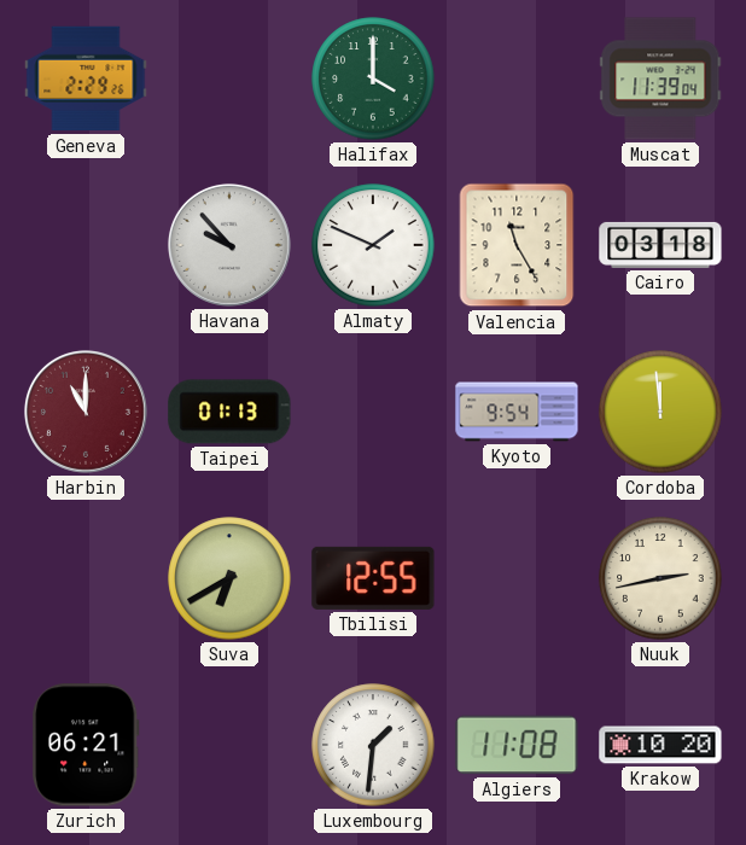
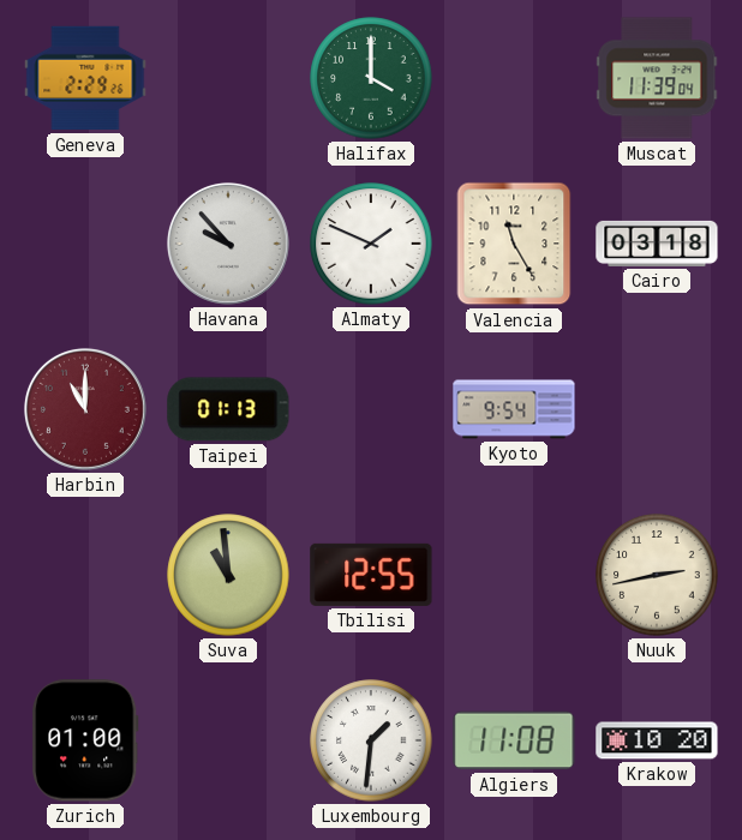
Cordoba: 11:59 -> none (660, 412)
Suva: 6:40 -> 10:59 (228, 575)
Zurich: 06:21 -> 01:00 (85, 740)
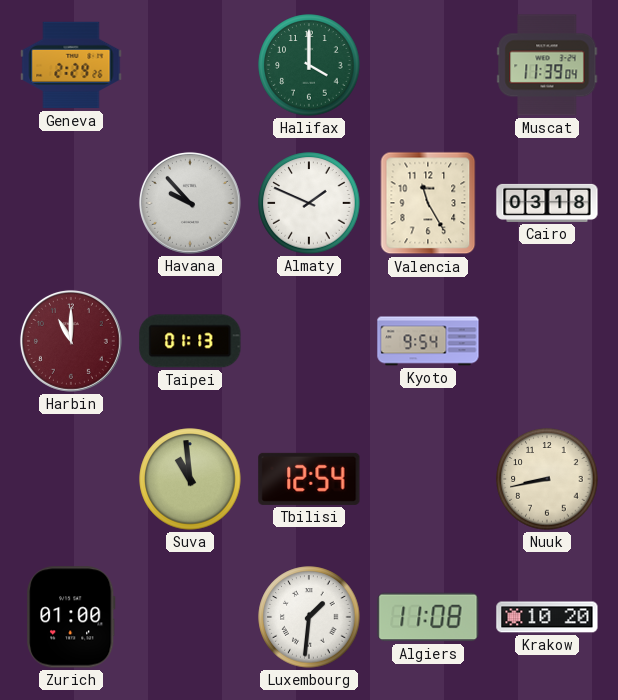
Tbilisi: 12:55 -> 12:54 (309, 479)
Nuuk: 2:43 -> 8:43 (547, 479)
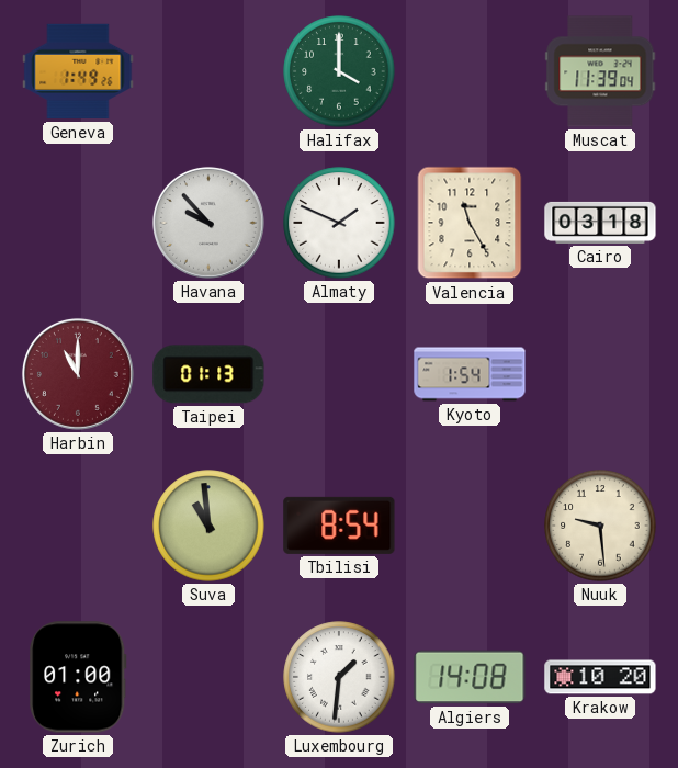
Geneva: 2:29 -> 1:49 (78, 71)
Kyoto: 9:54 -> 1:54 (470, 374)
Tbilisi: 12:54 -> 8:54 (339, 526)
Nuuk: 8:43 -> 9:29 (600, 526)
Algiers: 11:08 -> 14:08 (470, 677)
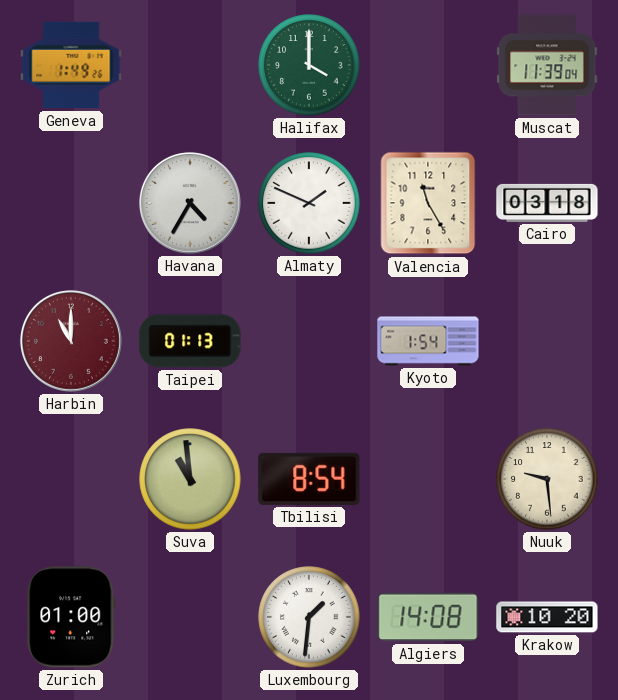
Havana: 9:53 -> 4:35 (190, 203)
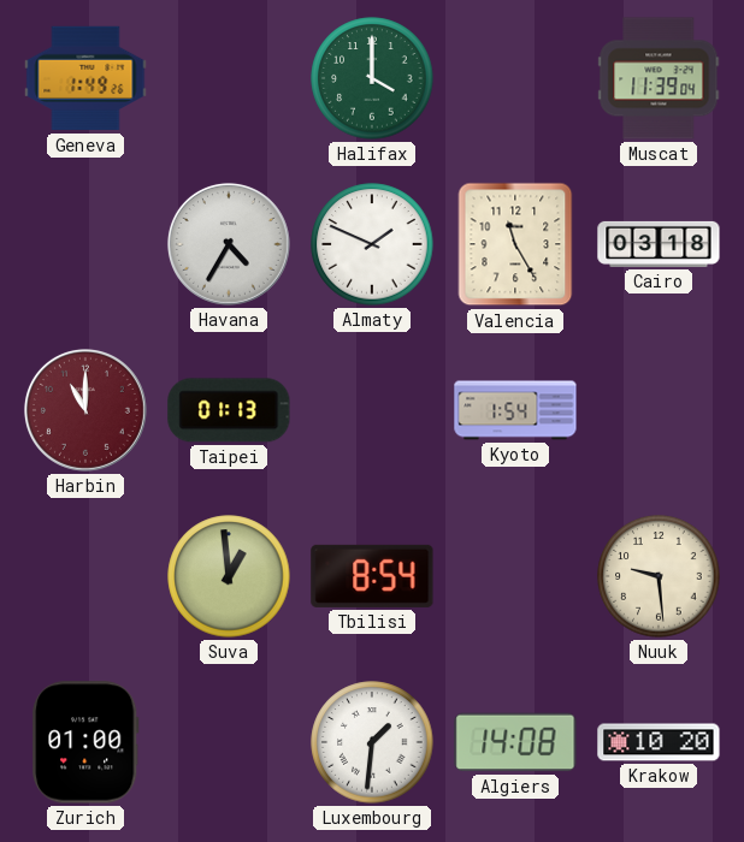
Suva: 10:59 -> 12:59 (229, 576)
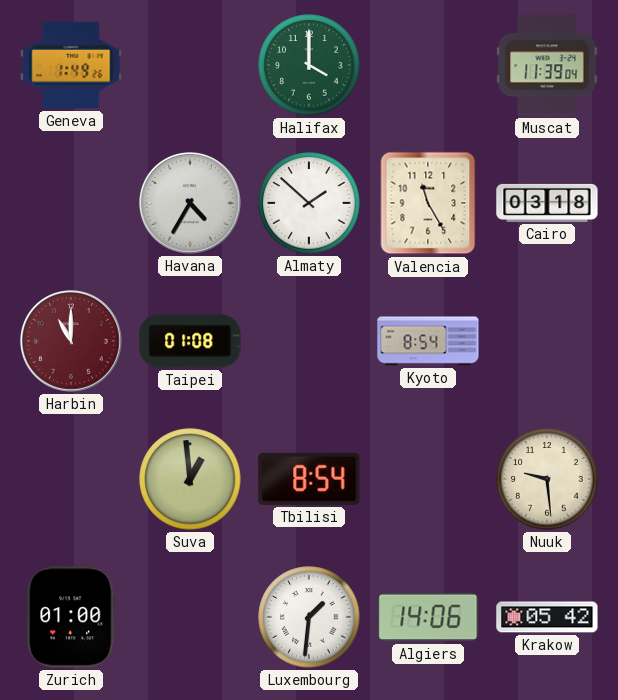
Almaty: 1:49 -> 1:52 (309, 203)
Taipei: 01:13 -> 01:08 (190, 341)
Kyoto: 1:54 -> 8:54 (428, 341)
Algiers: 14:08 -> 14:06 (428, 617)
Krakow: 10:20 -> 05:42 (547, 617)
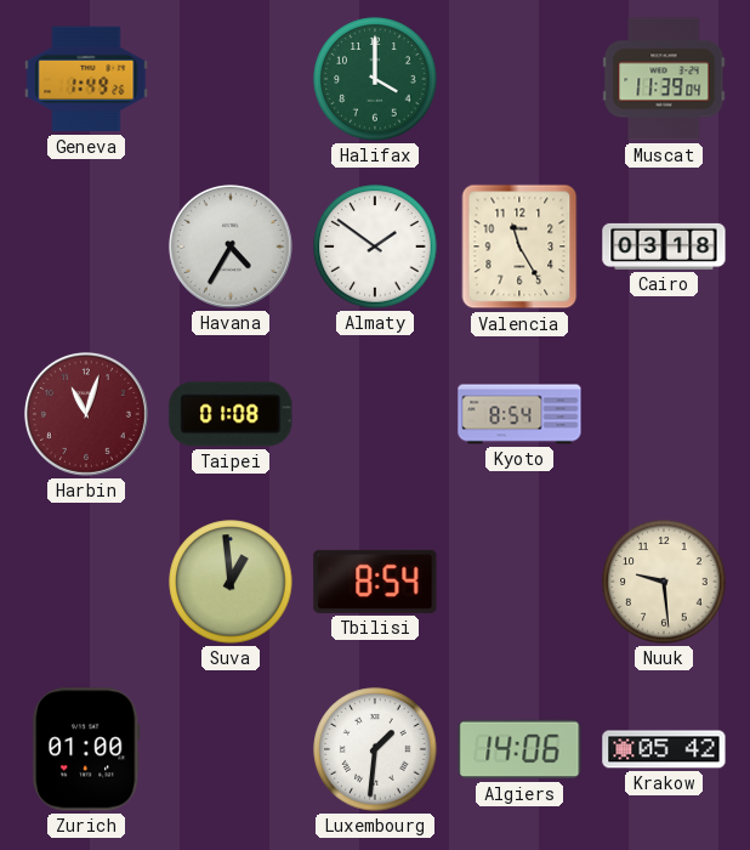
Almaty: 1:52 -> 1:51 (375, 246)
Harbin: 11:00 -> 11:03 (86, 414)
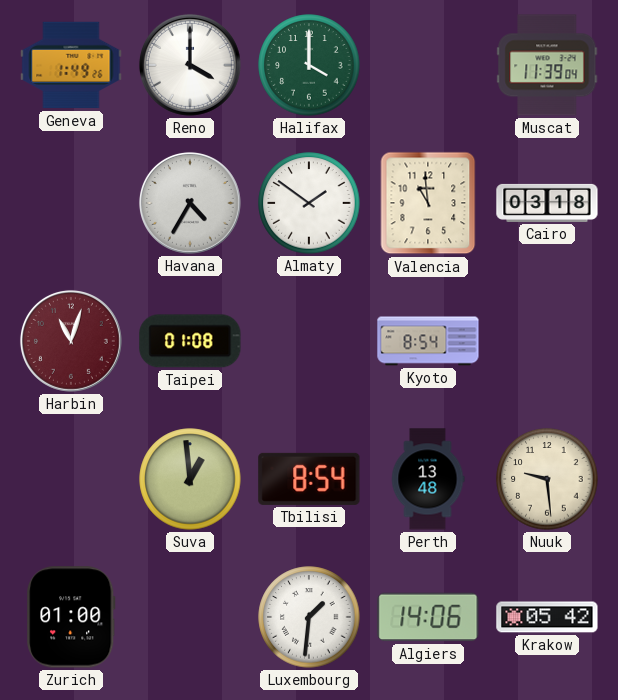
Reno: none -> 4:00 (190, 65)
Valencia: 11:25 -> 10:59 (428, 203)
Perth: none -> 13:48 (428, 479)
